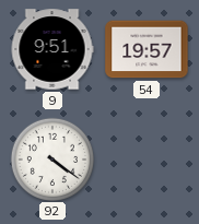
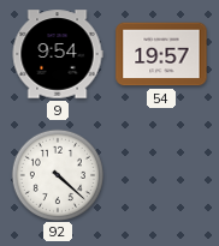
9: 9:51 -> 9:54 (58, 54)
92: 4:21 -> 4:22 (57, 174)
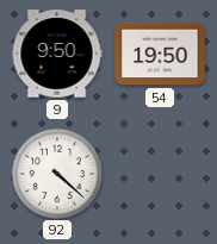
9: 9:54 -> 9:50 (57, 54)
54: 19:57 -> 19:50 (160, 54)
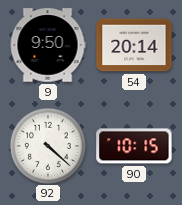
54: 19:50 -> 20:14 (134, 45)
90: none -> 10:15 (134, 146)
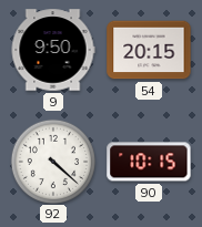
54: 20:14 -> 20:15 (149, 50)
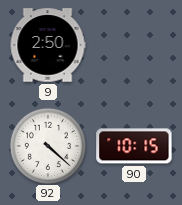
9: 9:50 -> 2:50 (48, 45)
54: 20:15 -> none (149, 50)
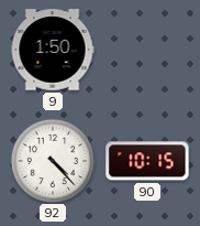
9: 2:50 -> 1:50 (53, 50)
92: 4:22 -> 4:23 (52, 160)
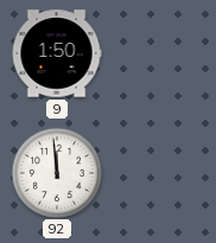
92: 4:23 -> 11:59 (56, 172)
90: 10:15 -> none (147, 161)
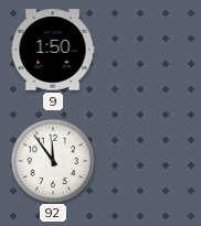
92: 11:59 -> 11:54 (52, 160)
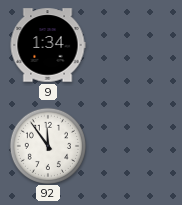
9: 1:50 -> 1:34 (48, 45)
